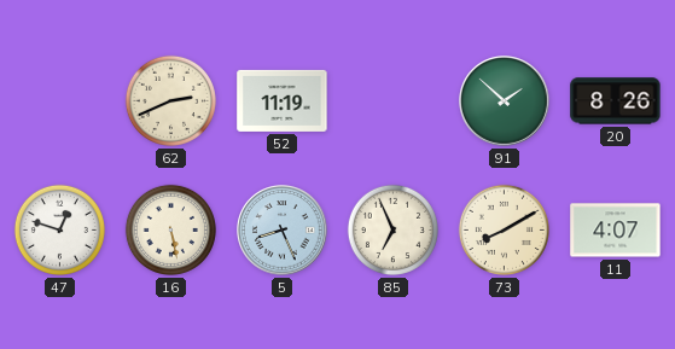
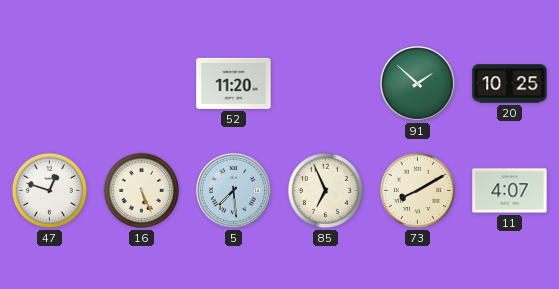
62: 2:41 -> none (170, 100)
52: 11:19 -> 11:20 (234, 83)
20: 8:26 -> 10:25 (510, 84)
16: 5:28 -> 5:26 (141, 190)
5: 8:26 -> 7:29 (234, 191)
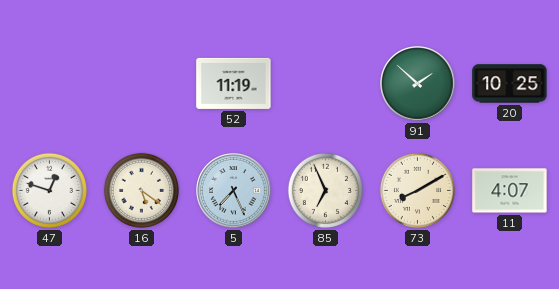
52: 11:20 -> 11:19 (234, 83)
16: 5:26 -> 5:21 (141, 190)
5: 7:29 -> 7:26 (234, 191)
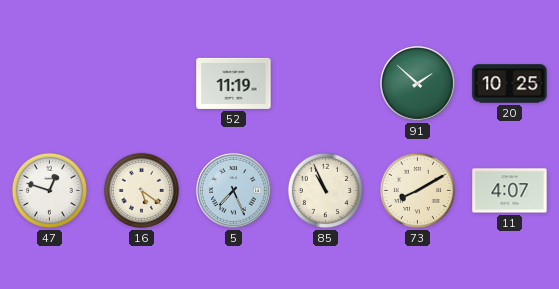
85: 6:56 -> 10:56 (325, 190)
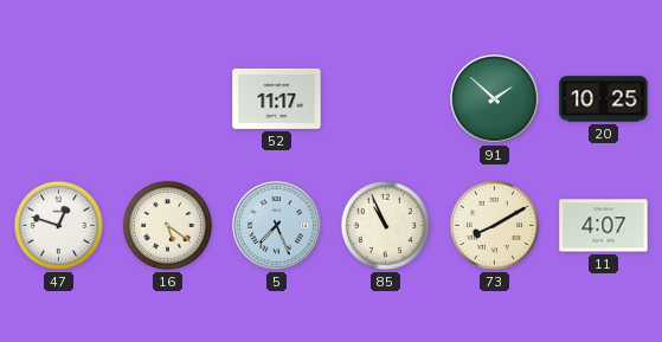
52: 11:19 -> 11:17 (277, 98)
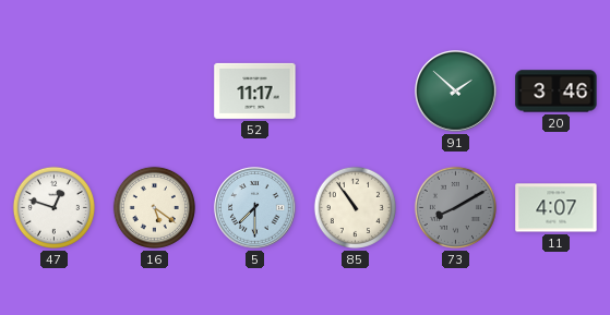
20: 10:25 -> 3:46 (557, 92)
5: 7:26 -> 7:30 (255, 208)
85: 10:56 -> 10:54 (355, 207)
73 dial: cream -> grey (455, 207)
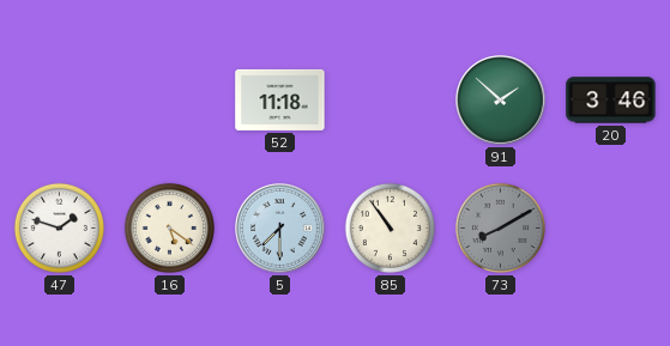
52: 11:17 -> 11:18 (280, 99)
47: 12:48 -> 1:48 (59, 227)
11: 4:07 -> none (557, 208)
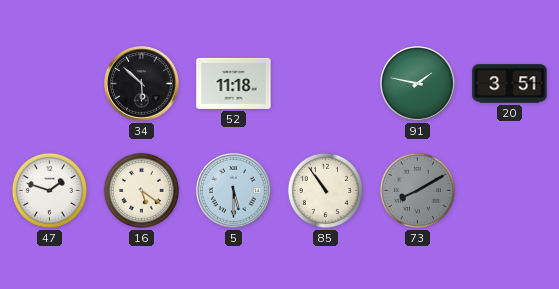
34: none -> 5:52 (142, 84)
91: 1:52 -> 1:47 (418, 84)
20: 3:46 -> 3:51 (510, 84)
5: 7:30 -> 5:30 (234, 191)
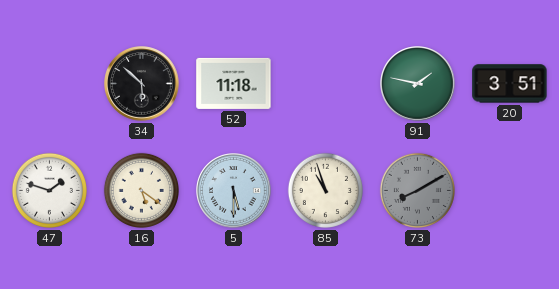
85: 10:54 -> 10:57 (325, 190)
